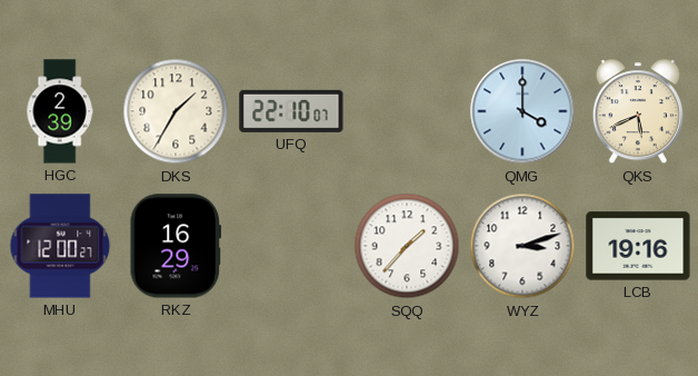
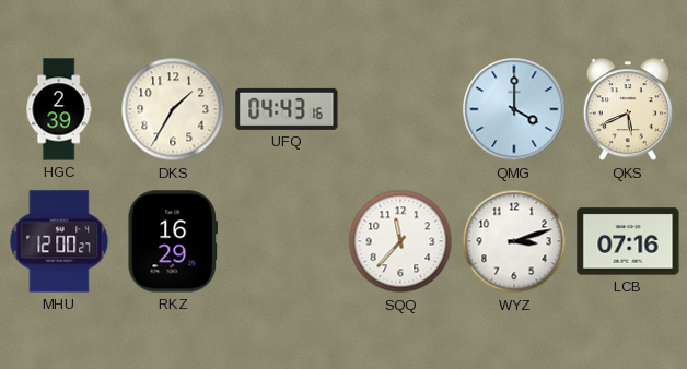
UFQ: 22:10 -> 04:43 (287, 109)
SQQ: 1:37 -> 11:37 (400, 241)
LCB: 19:16 -> 07:16 (628, 241)
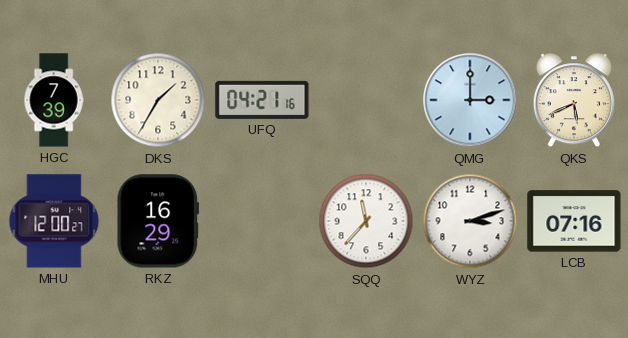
HGC: 2:39 -> 7:39 (54, 100)
UFQ: 04:43 -> 04:21 (262, 100)
QMG: 4:00 -> 3:00 (470, 100)
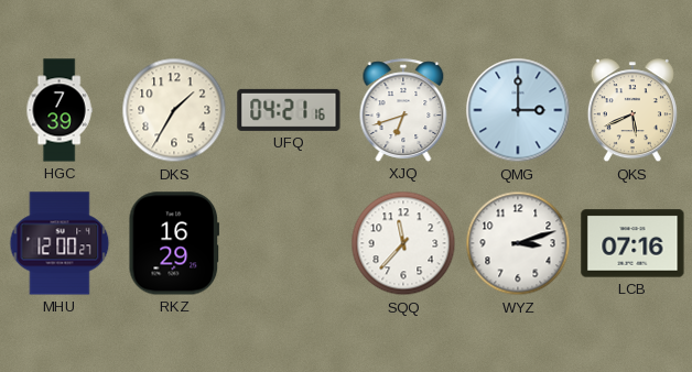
XJQ: none -> 6:42 (403, 110)
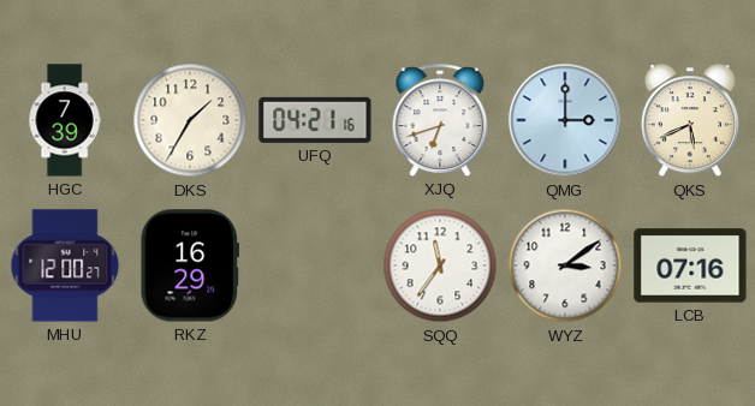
SQQ: 11:37 -> 11:36 (440, 265)
WYZ: 3:12 -> 3:09 (565, 265)
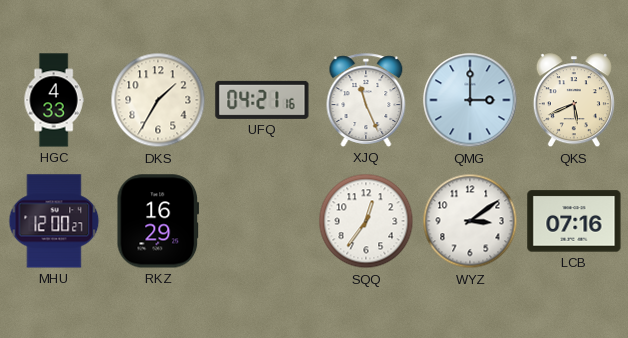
HGC: 7:39 -> 4:33 (54, 100)
XJQ: 6:42 -> 11:26 (366, 100)
SQQ: 11:36 -> 12:36 (366, 221)
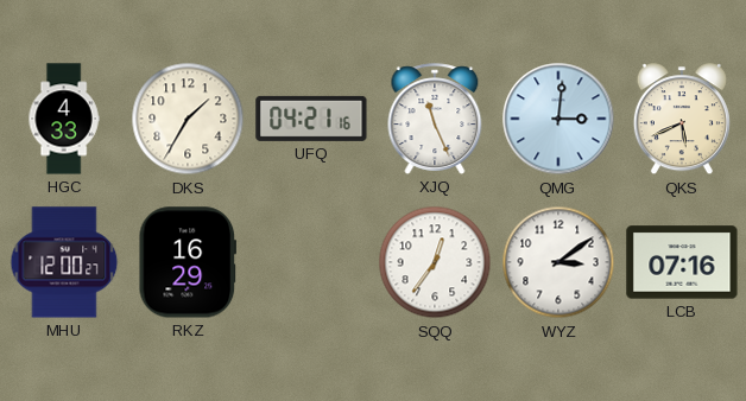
QMG: 3:00 -> 3:01 (558, 119)
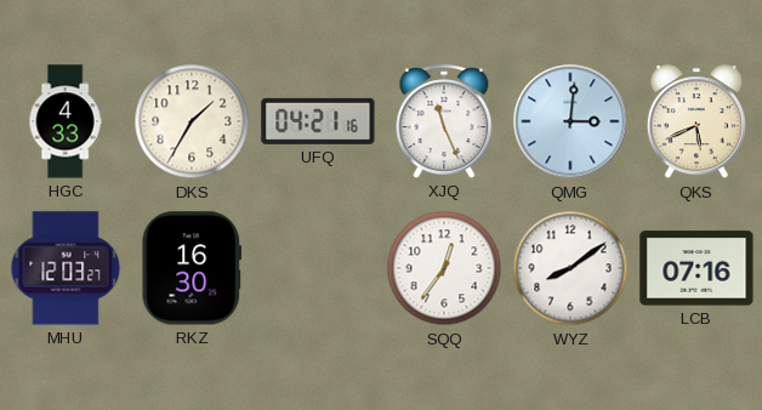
MHU: 12:00 -> 12:03 (66, 268)
RKZ: 16:29 -> 16:30 (190, 268)
WYZ: 3:09 -> 8:09 (570, 268)
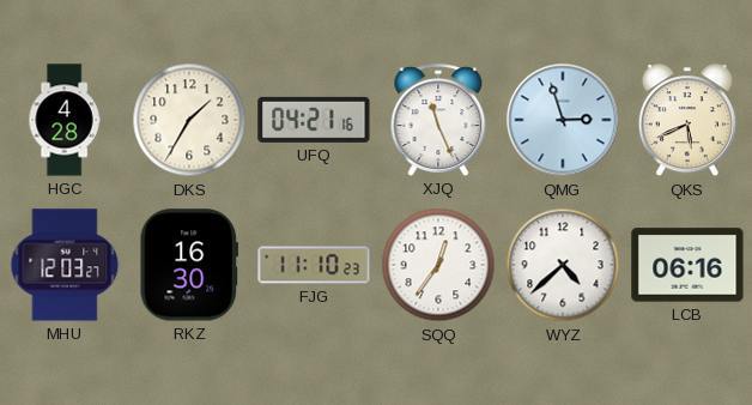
HGC: 4:33 -> 4:28 (65, 120)
QMG: 3:01 -> 2:57 (563, 120)
FJG: none -> 11:10 (314, 265)
WYZ: 8:09 -> 4:38 (563, 265)
LCB: 07:16 -> 06:16 (687, 265)
